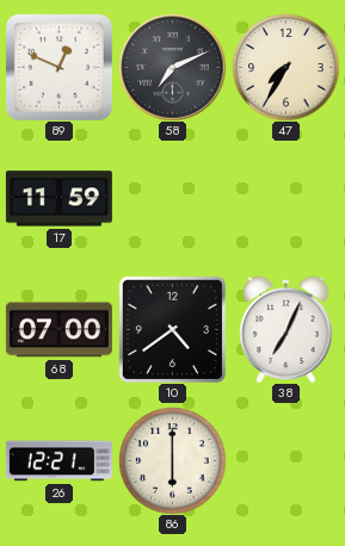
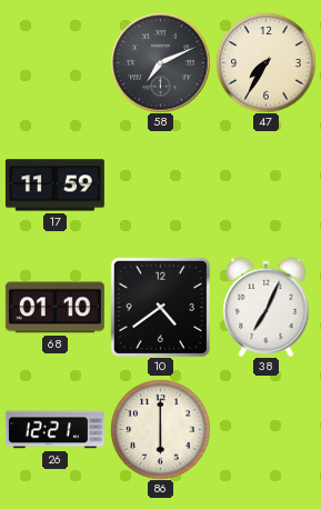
89: 12:49 -> none (58, 67)
68: 07:00 -> 01:10 (54, 308)
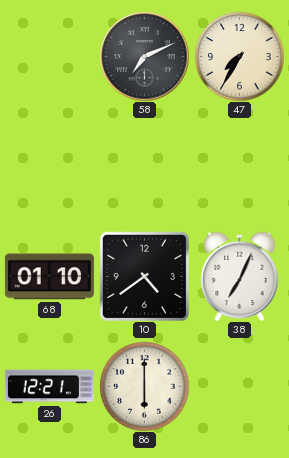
17: 11:59 -> none (54, 186)
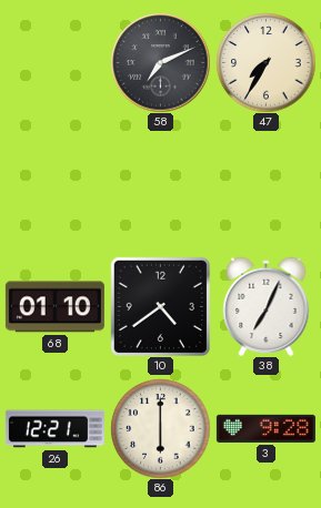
3: none -> 9:28 (265, 428)
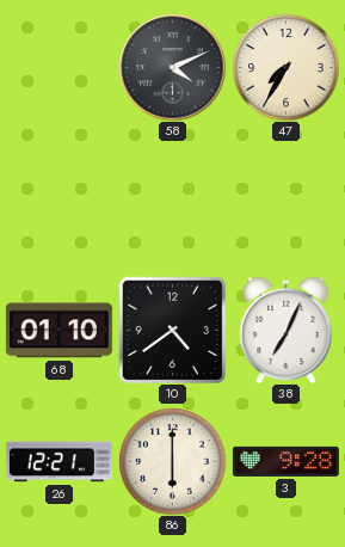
58: 7:11 -> 4:11 (172, 67)
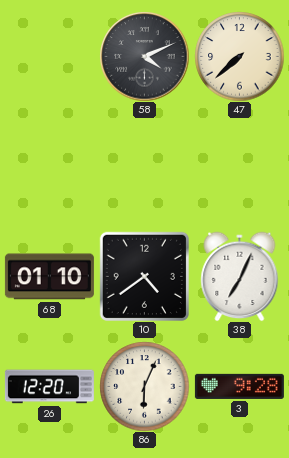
47: 7:35 -> 7:38 (239, 56)
26: 12:21 -> 12:20 (49, 387)
86: 6:00 -> 6:04 (144, 386)
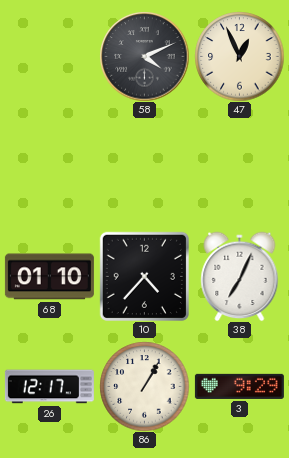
47: 7:38 -> 12:56 (239, 56)
10: 4:39 -> 4:37 (144, 276)
26: 12:20 -> 12:17 (49, 387)
86: 6:04 -> 1:05 (144, 386)
3: 9:28 -> 9:29 (239, 386)
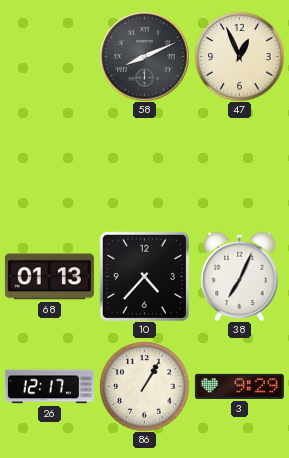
58: 4:11 -> 8:11 (144, 56)
68: 01:10 -> 01:13 (49, 277)
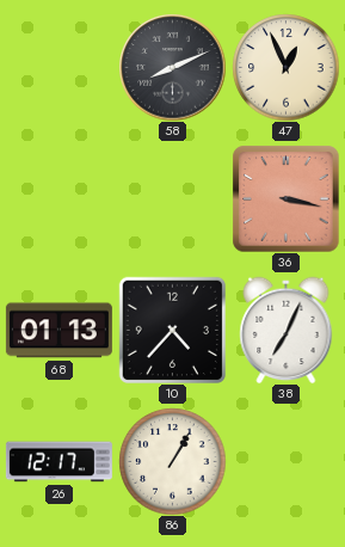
36: none -> 3:17 (285, 198)
3: 9:29 -> none (239, 386)
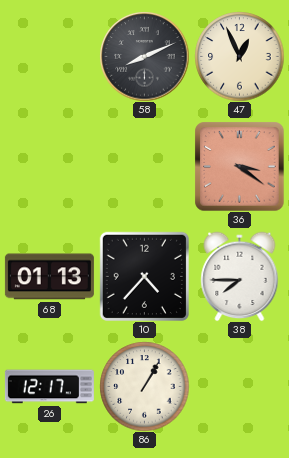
36: 3:17 -> 3:21 (239, 166)
38: 7:04 -> 7:45 (240, 276)
